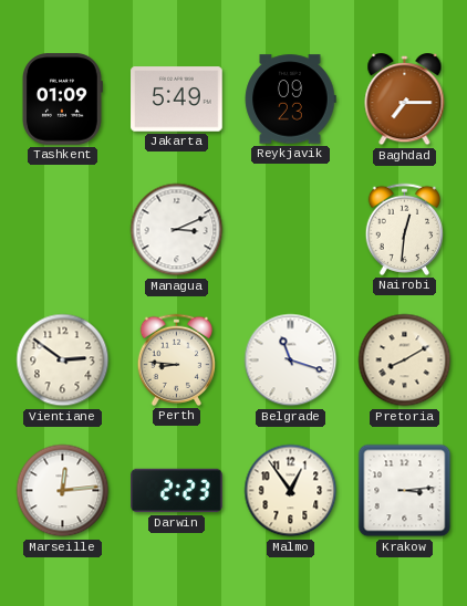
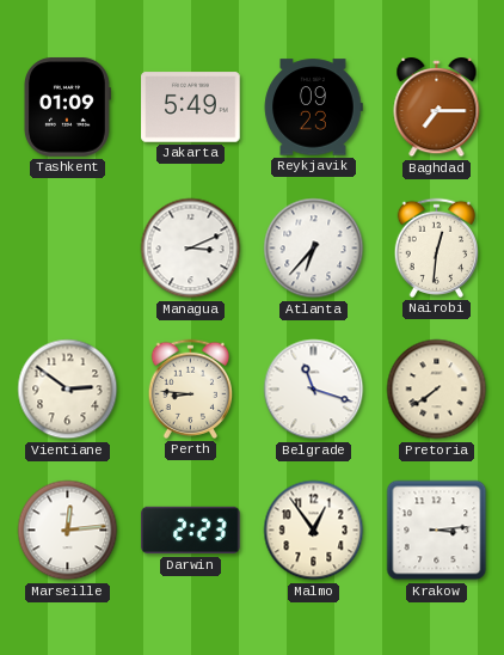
Atlanta: none -> 6:37 (314, 249)
Pretoria: 8:10 -> 7:39 (437, 390)
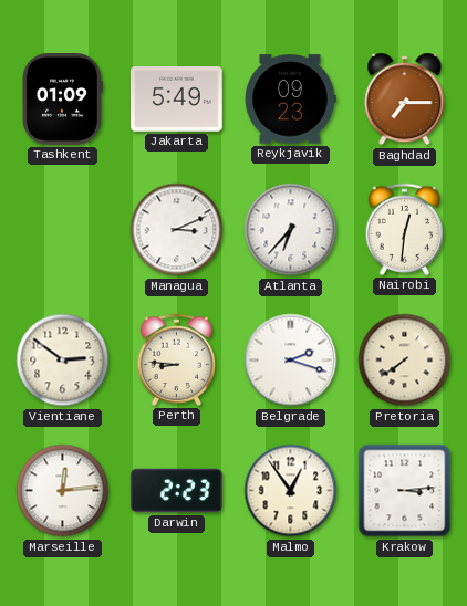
Belgrade: 11:18 -> 2:18 (291, 361)
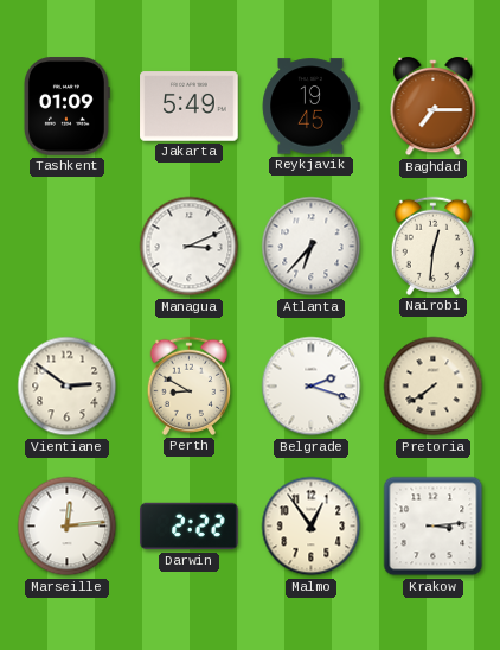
Reykjavik: 09:23 -> 19:45 (310, 107)
Perth: 8:46 -> 8:50 (190, 385)
Darwin: 2:23 -> 2:22 (190, 527)
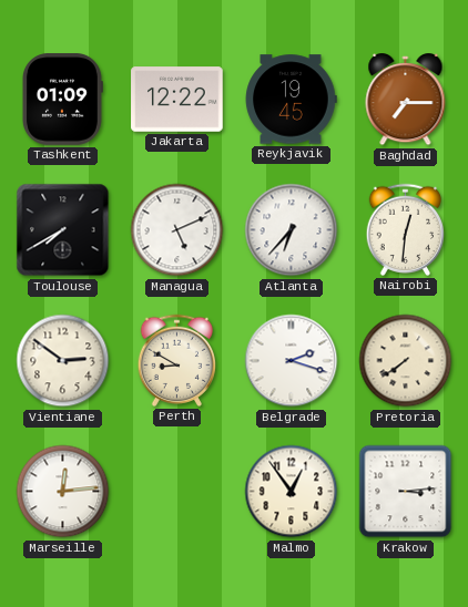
Jakarta: 5:49 -> 12:22 (177, 100)
Toulouse: none -> 7:40 (63, 230)
Managua: 3:11 -> 5:11 (177, 230)
Darwin: 2:22 -> none (190, 527)
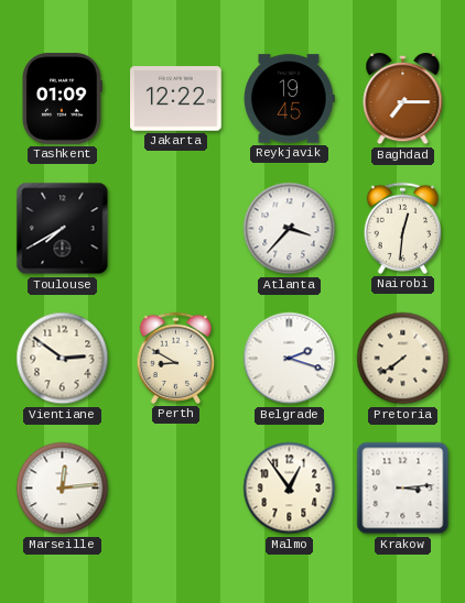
Managua: 5:11 -> none (177, 230)
Atlanta: 6:37 -> 3:37 (290, 229)
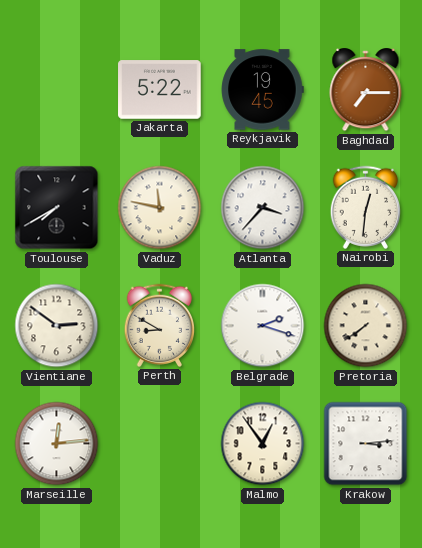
Tashkent: 01:09 -> none (62, 99)
Jakarta: 12:22 -> 5:22 (160, 90)
Vaduz: none -> 11:47 (160, 208)
